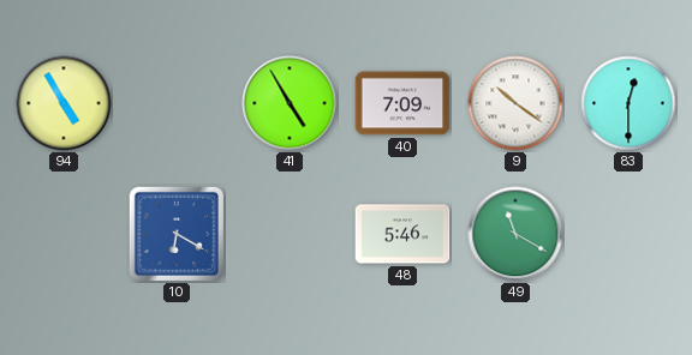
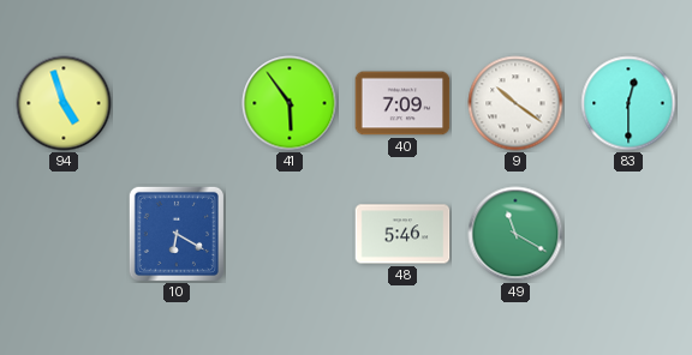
94: 4:55 -> 4:57 (64, 103)
41: 4:55 -> 5:54 (290, 103)
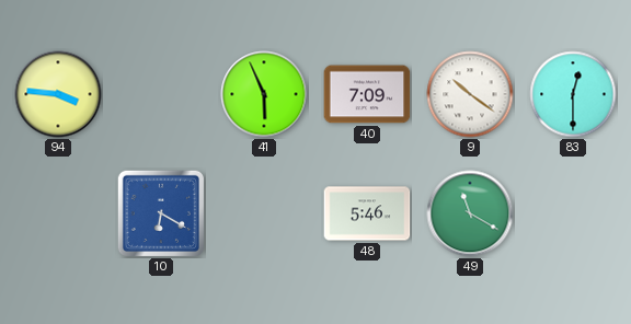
94: 4:57 -> 3:46 (58, 94)
41: 5:54 -> 5:56 (264, 94)
